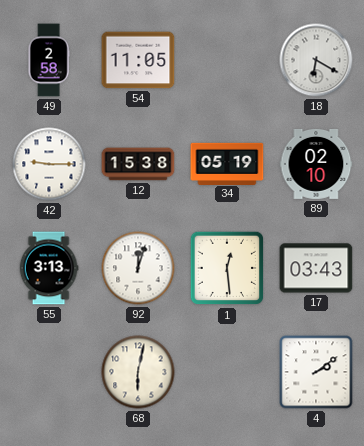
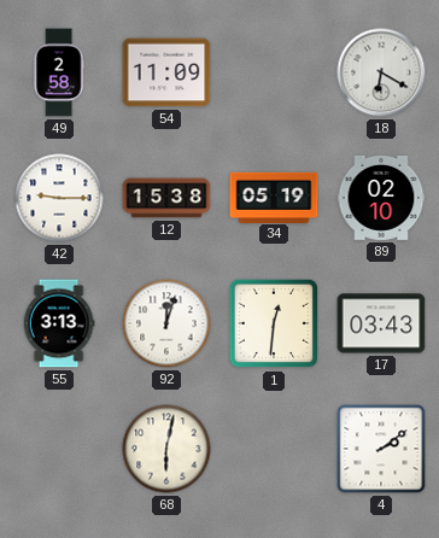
54: 11:05 -> 11:09 (166, 72)
1: 12:29 -> 12:31 (274, 323)
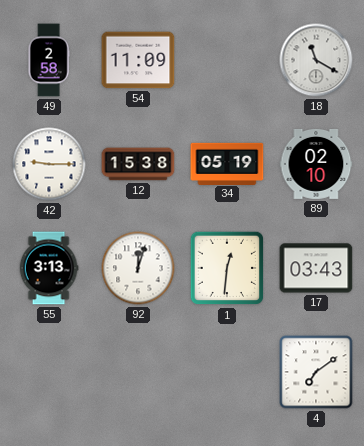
18: 6:20 -> 11:20 (316, 60)
68: 6:02 -> none (166, 449)
4: 2:09 -> 7:09 (316, 372)
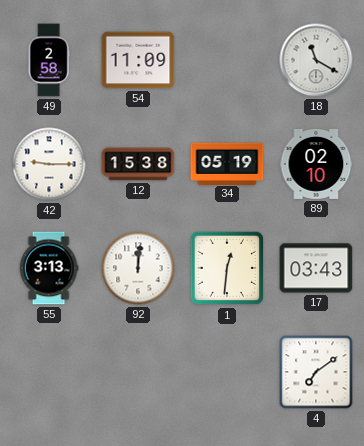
92: 12:03 -> 12:01 (138, 268)
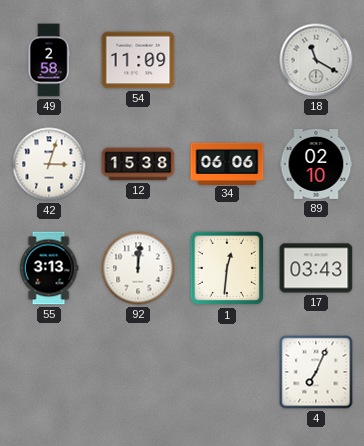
42: 9:15 -> 3:03 (49, 164)
34: 05:19 -> 06:06 (227, 163)
4: 7:09 -> 7:04 (316, 372)
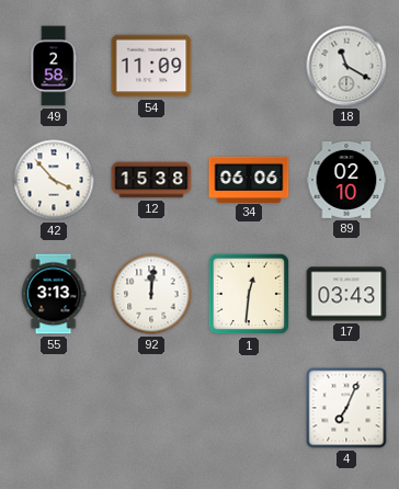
42: 3:03 -> 3:53 (54, 180)
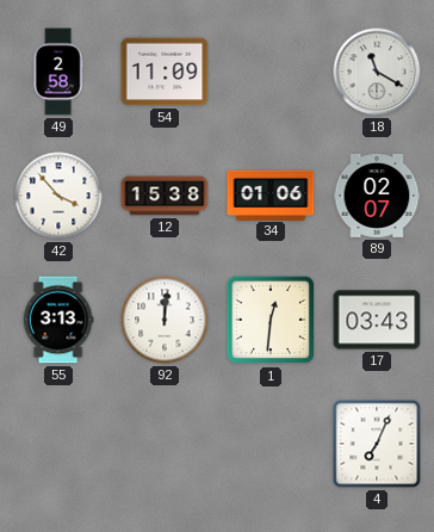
34: 06:06 -> 01:06 (271, 194)
89: 02:10 -> 02:07 (377, 196)
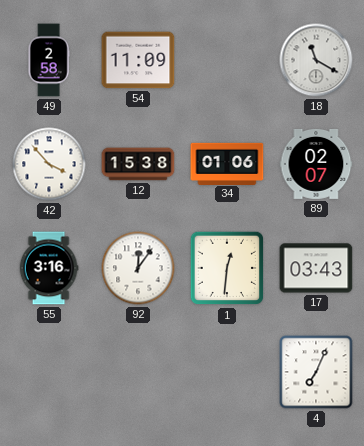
55: 3:13 -> 3:16 (49, 268)
92: 12:01 -> 12:06 (138, 268)
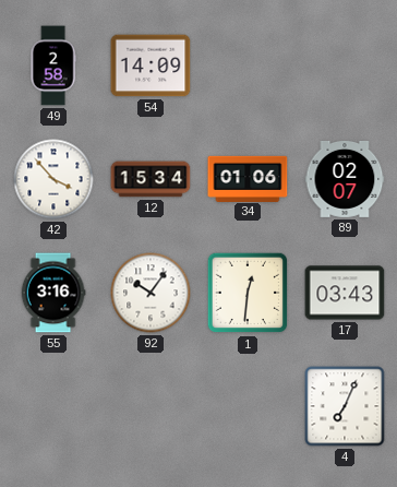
54: 11:09 -> 14:09 (151, 66)
18: 11:20 -> none (316, 60)
12: 15:38 -> 15:34 (151, 179)
92: 12:06 -> 10:06 (151, 293)
